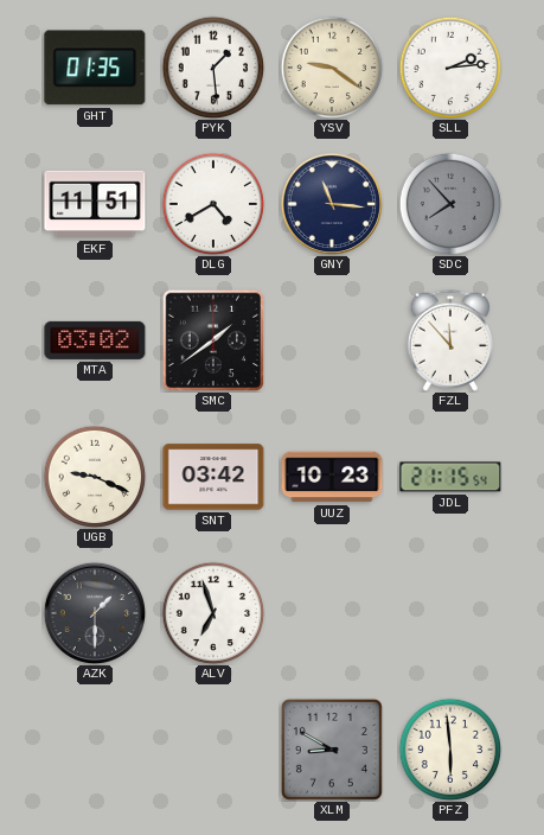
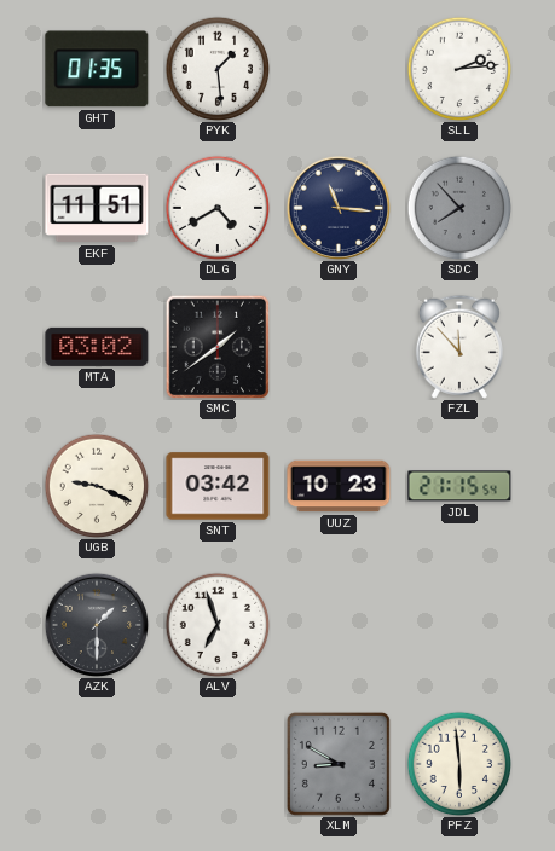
YSV: 9:21 -> none (332, 68)
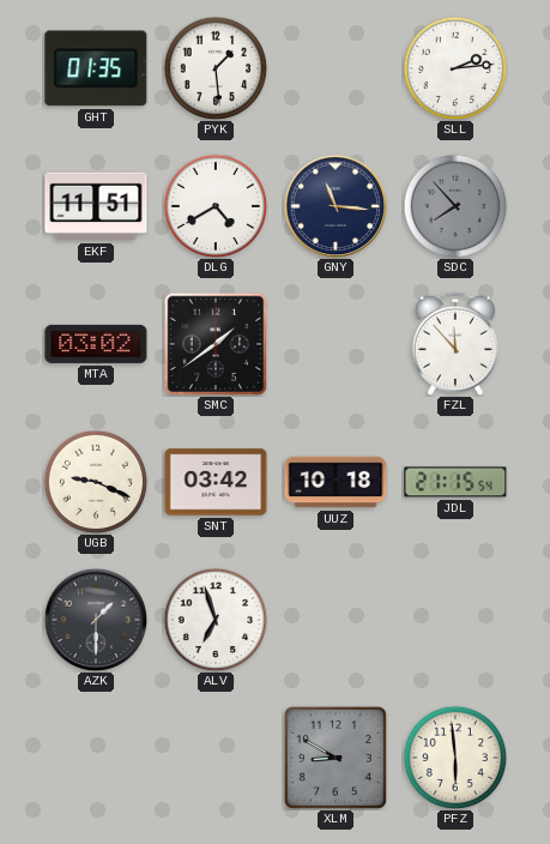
UUZ: 10:23 -> 10:18 (336, 482)
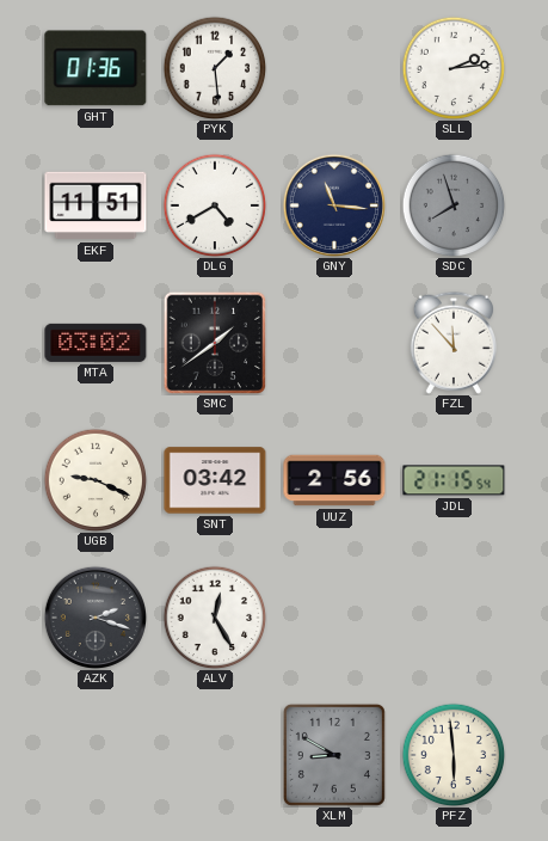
GHT: 01:35 -> 01:36 (96, 68)
SDC: 7:53 -> 7:57 (454, 205)
UUZ: 10:18 -> 2:56 (334, 480)
AZK: 1:30 -> 2:18 (94, 616)
ALV: 6:57 -> 12:25 (215, 618)
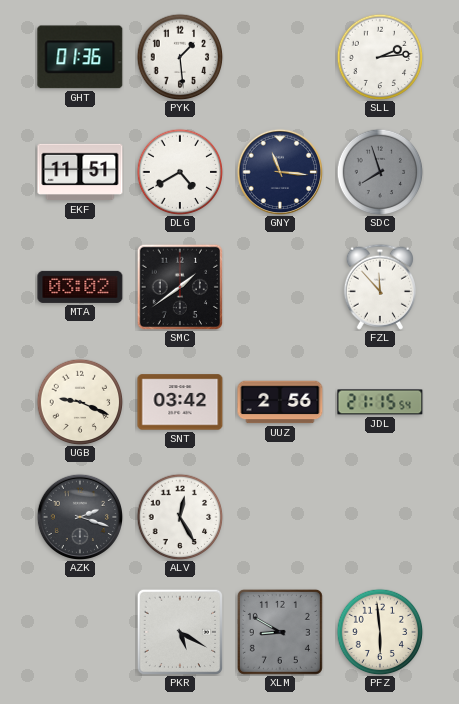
PKR: none -> 5:20 (179, 631)
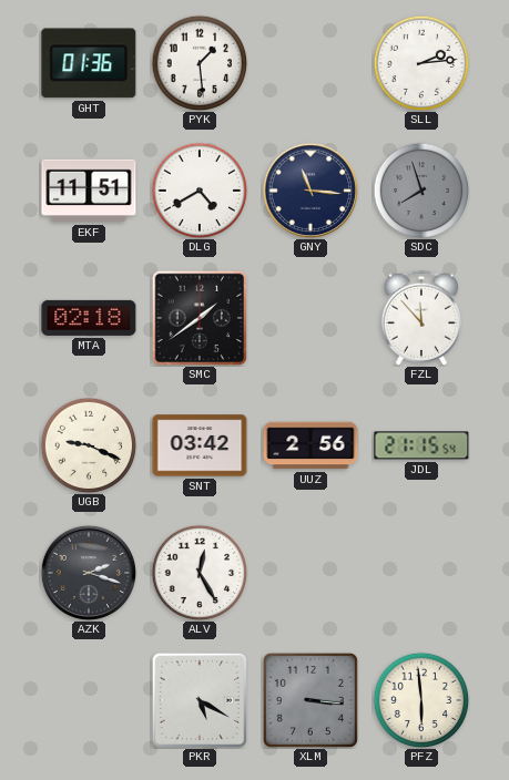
MTA: 03:02 -> 02:18 (89, 318)
XLM: 8:50 -> 3:16 (311, 700)
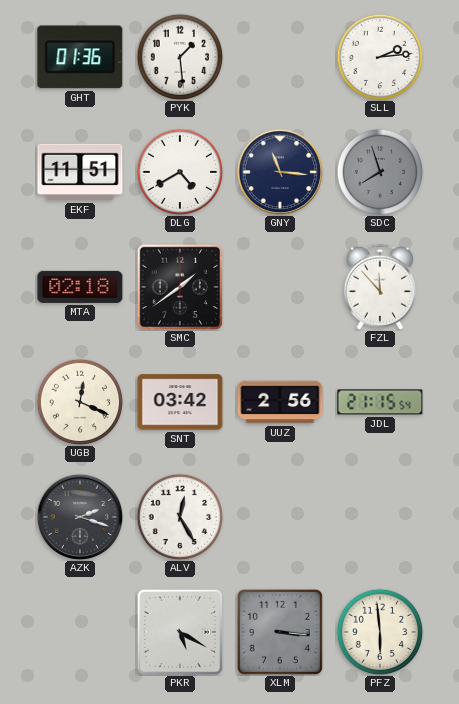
UGB: 9:19 -> 12:19 (80, 402)
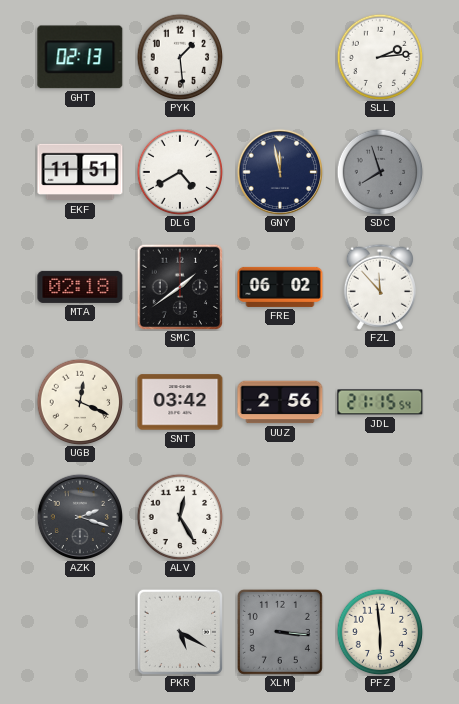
GHT: 01:36 -> 02:13 (80, 57)
GNY: 11:16 -> 11:58 (279, 171)
FRE: none -> 06:02 (280, 287)
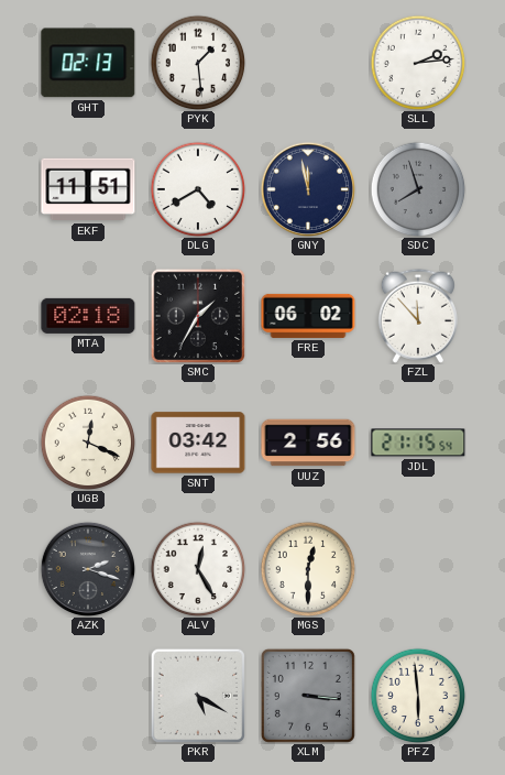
SMC: 1:39 -> 1:35 (197, 315)
MGS: none -> 12:30 (308, 569)
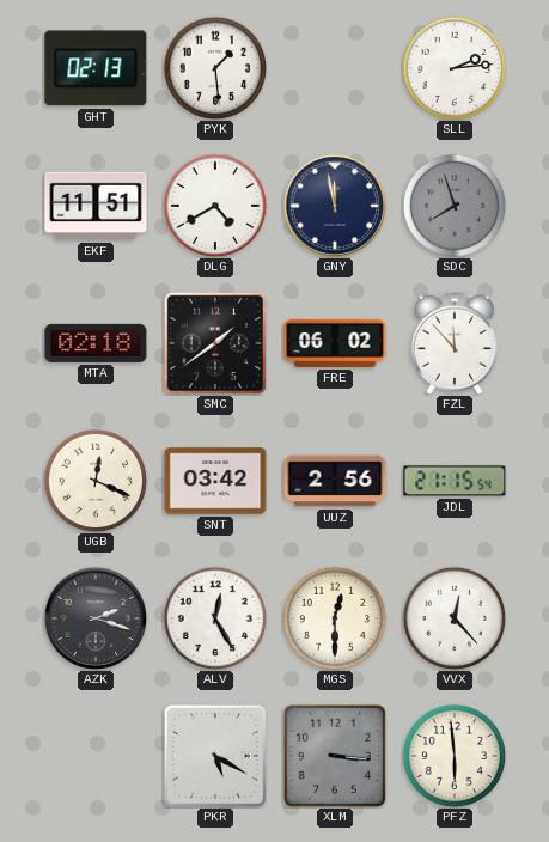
SMC: 1:35 -> 1:39 (214, 342)
VVX: none -> 12:23 (455, 618)
